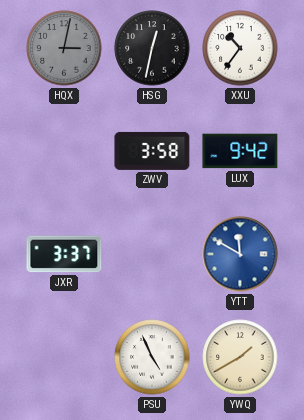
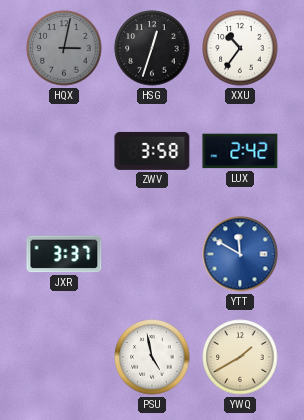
HSG: 12:32 -> 12:33 (152, 48)
LUX: 9:42 -> 2:42 (240, 151)
PSU: 4:56 -> 4:58 (152, 357)
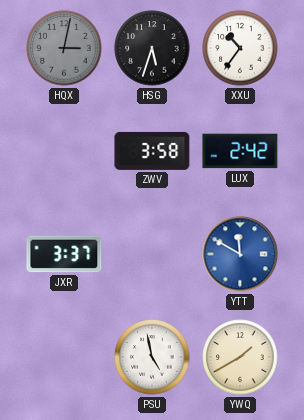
HSG: 12:33 -> 5:33 (152, 48)
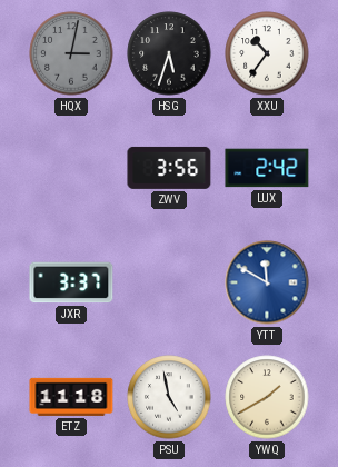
ZWV: 3:58 -> 3:56 (169, 168)
ETZ: none -> 11:18 (71, 397)
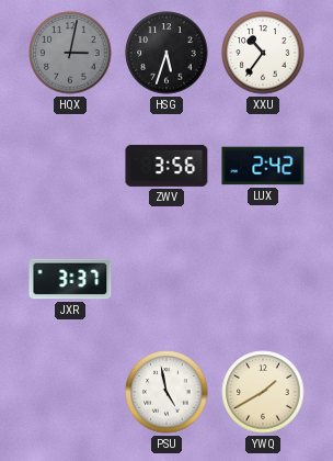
YTT: 11:50 -> none (267, 282)
ETZ: 11:18 -> none (71, 397)
